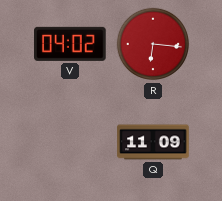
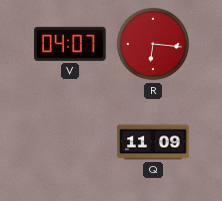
V: 04:02 -> 04:07 (71, 44)
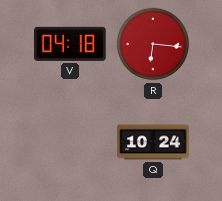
V: 04:07 -> 04:18 (71, 44)
Q: 11:09 -> 10:24 (153, 142)
